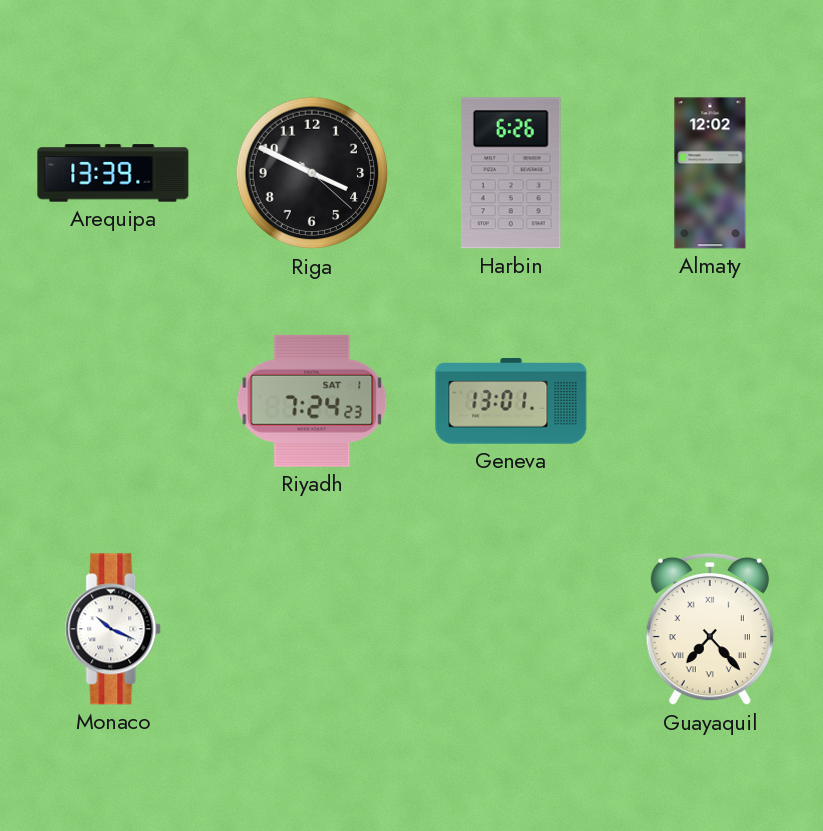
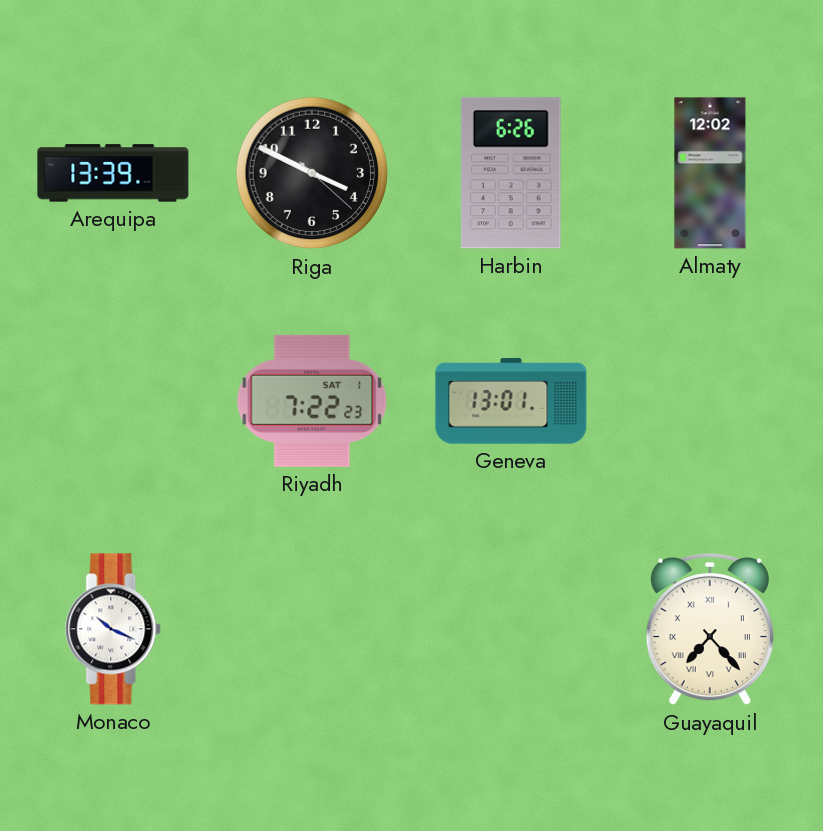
Riyadh: 7:24 -> 7:22 (312, 401)
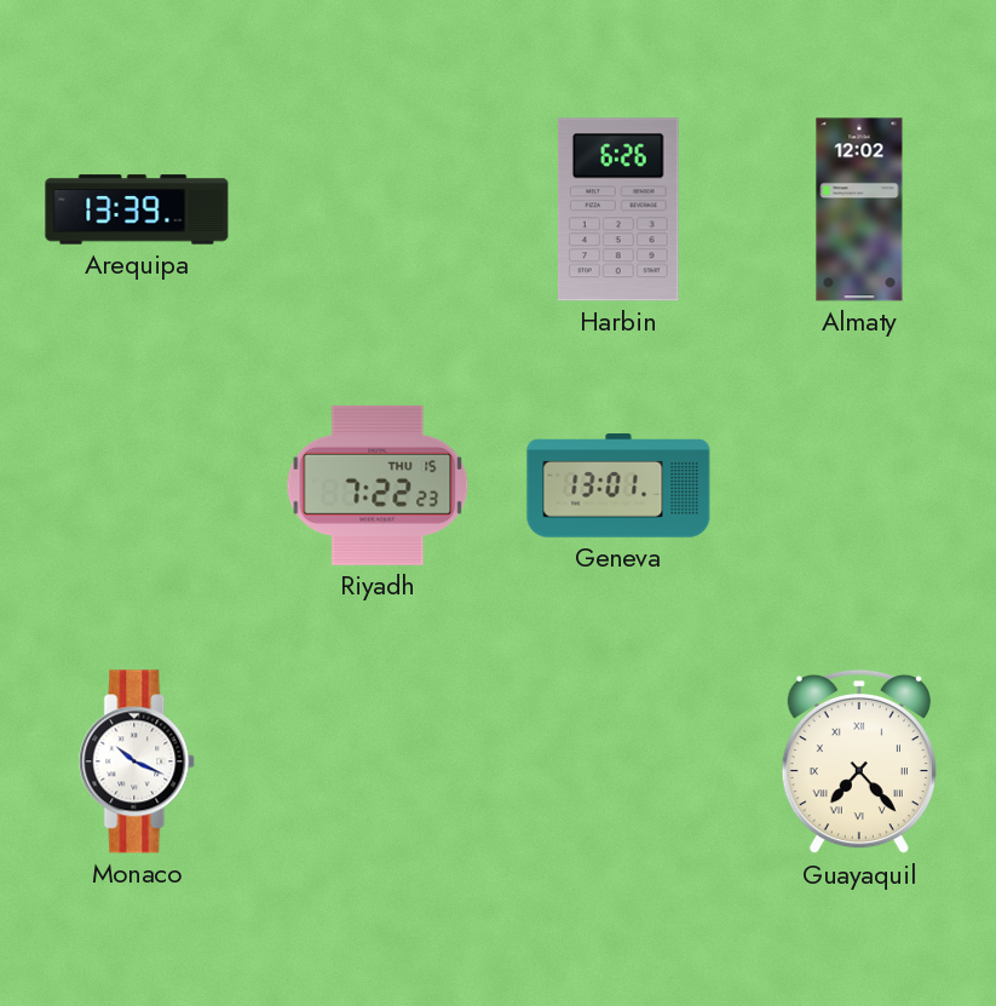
Riga: 3:49 -> none (312, 173)
Riyadh date: SAT 1 -> THU 15 (378, 485)
